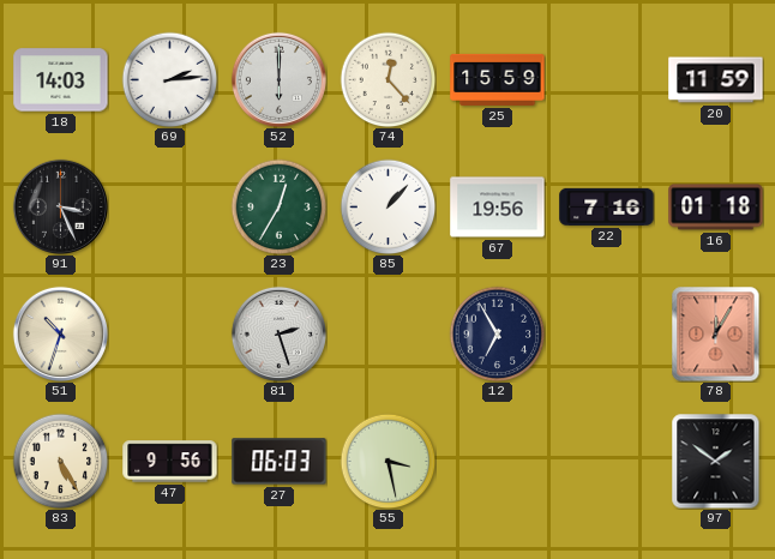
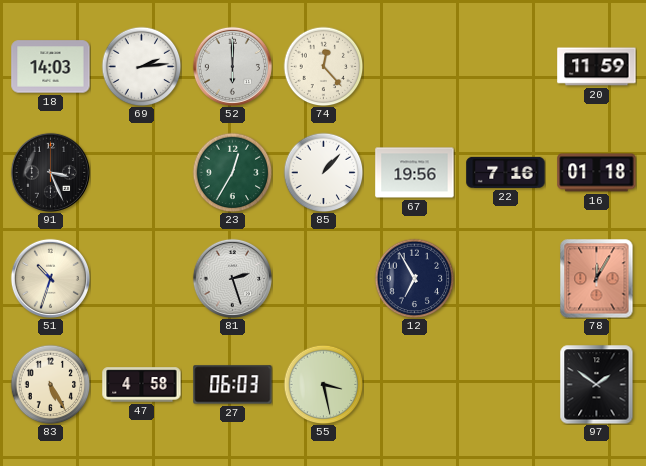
25: 15:59 -> none (498, 79)
47: 9:56 -> 4:58 (142, 385)
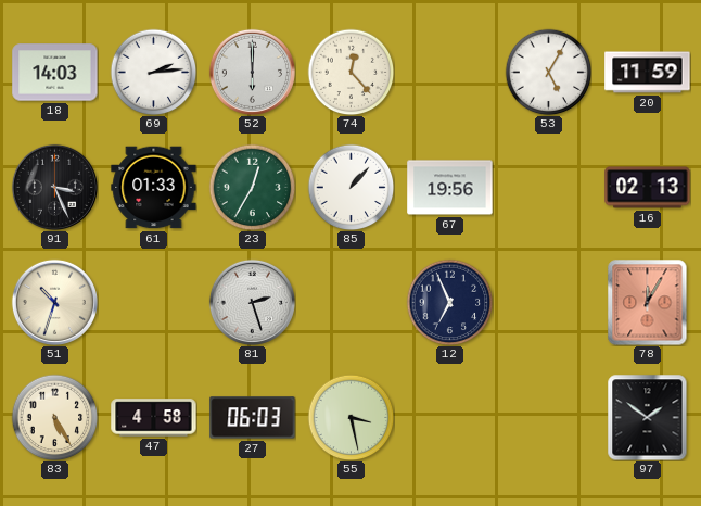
53: none -> 5:05 (548, 72)
61: none -> 01:33 (154, 188)
22: 7:16 -> none (506, 172)
16: 01:18 -> 02:13 (648, 188)
12: 6:55 -> 6:56 (449, 302)
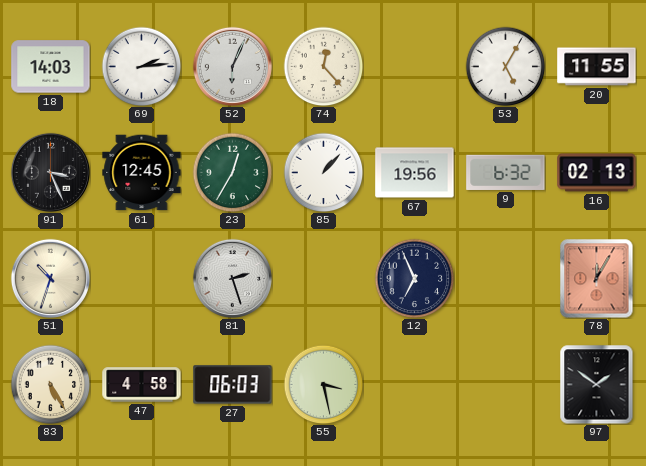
52: 6:00 -> 6:04 (232, 66)
20: 11:59 -> 11:55 (597, 67)
61: 01:33 -> 12:45 (142, 173)
9: none -> 6:32 (506, 172)
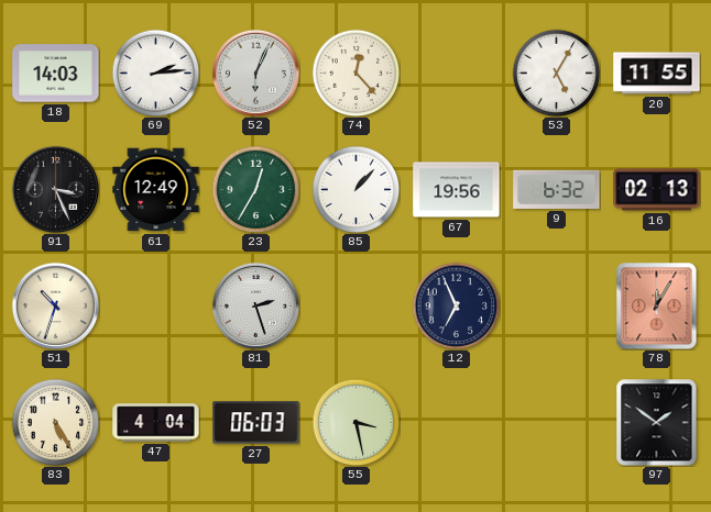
61: 12:45 -> 12:49 (156, 190)
47: 4:58 -> 4:04 (156, 423)
